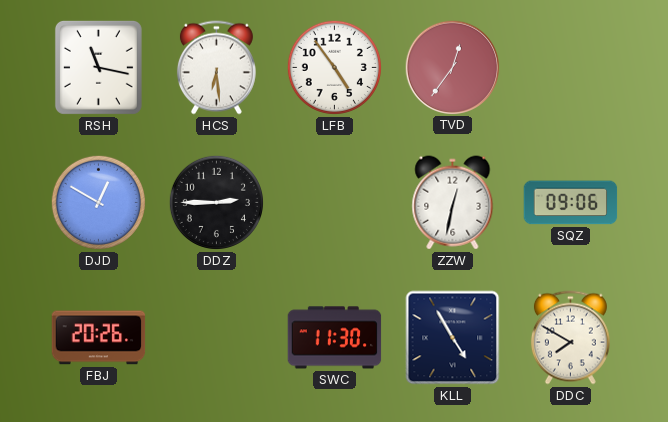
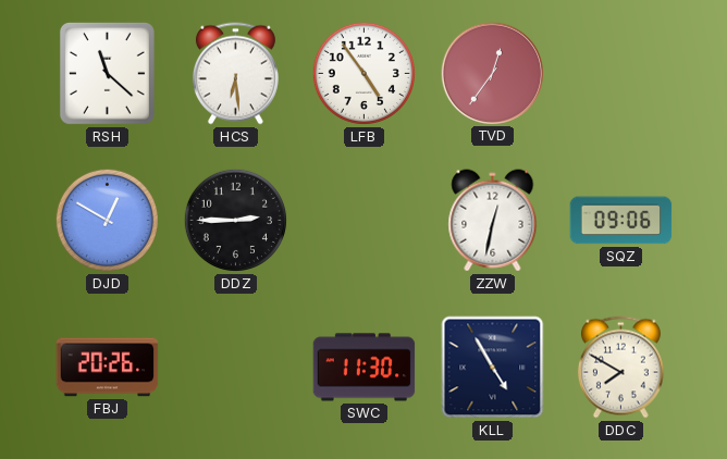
RSH: 11:17 -> 11:22 (107, 73)
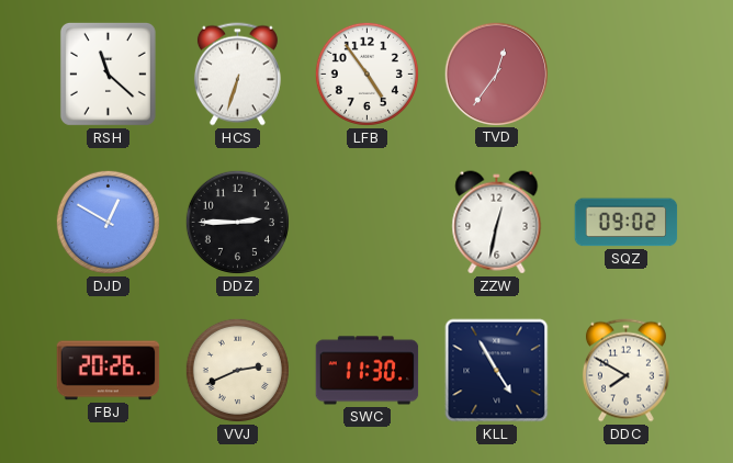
HCS: 6:29 -> 6:33 (237, 75)
SQZ: 09:06 -> 09:02 (627, 223)
VVJ: none -> 2:41 (237, 370)
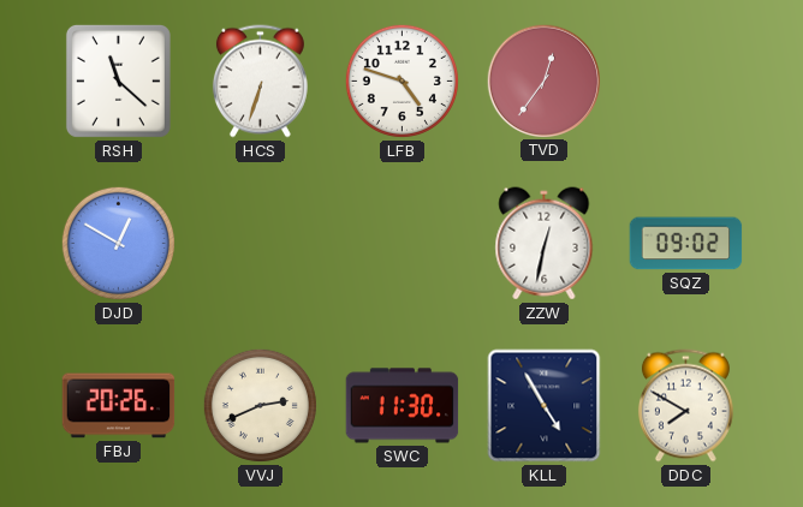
LFB: 4:54 -> 4:48 (401, 80)
DDZ: 2:45 -> none (237, 222)
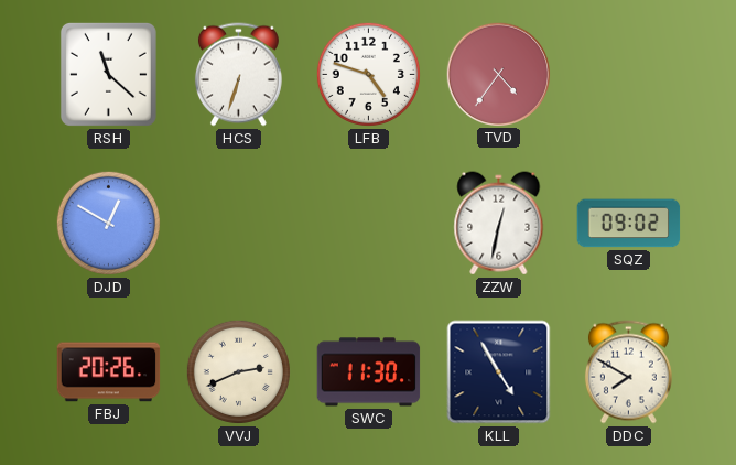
TVD: 12:36 -> 4:36 (498, 74)
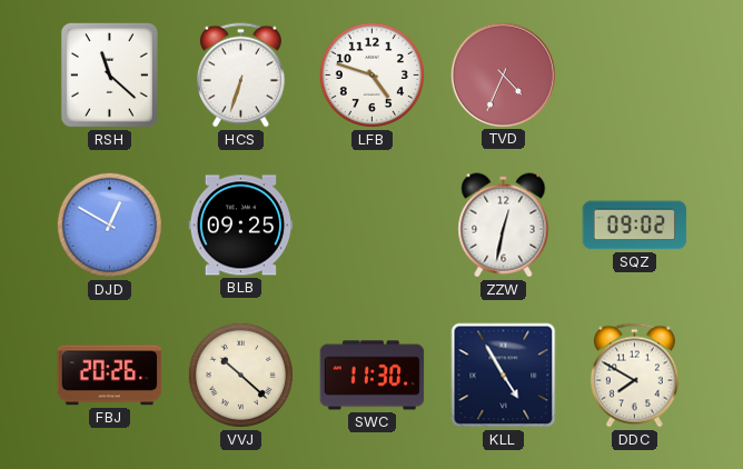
TVD: 4:36 -> 4:34 (503, 74)
BLB: none -> 09:25 (241, 226)
VVJ: 2:41 -> 10:22 (240, 375)
